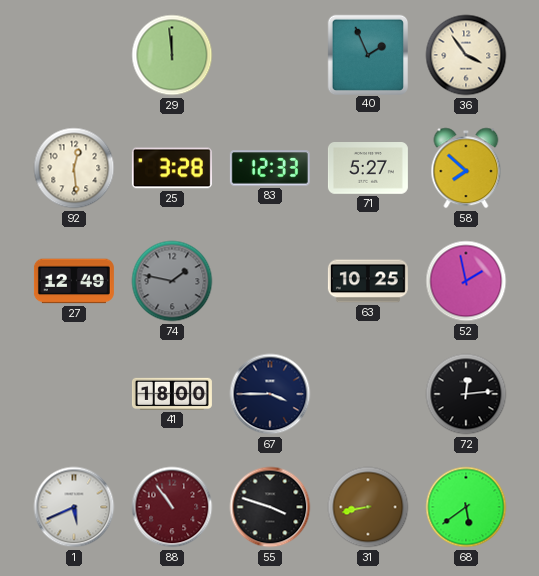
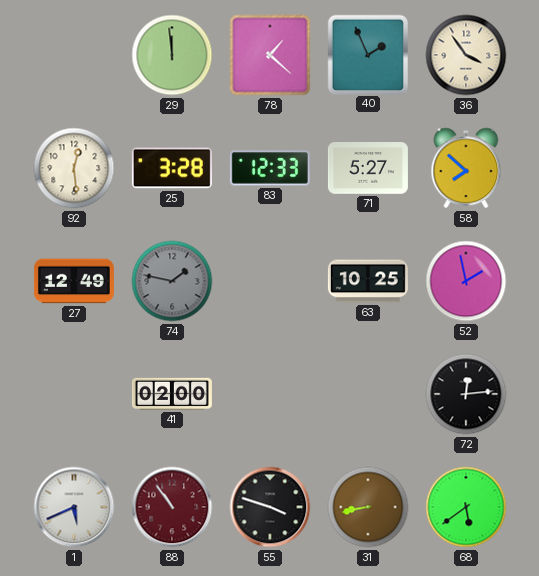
78: none -> 1:22 (270, 55)
41: 18:00 -> 02:00 (172, 394)
67: 3:45 -> none (270, 394)
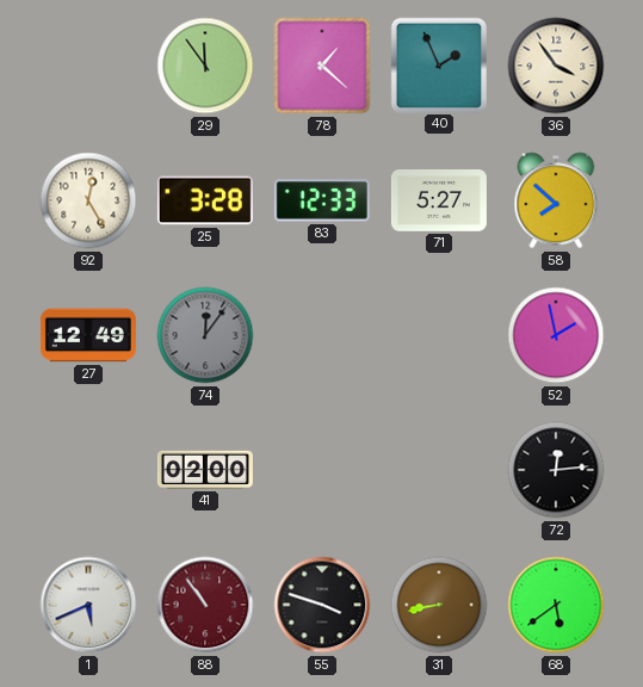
29: 11:59 -> 11:54 (205, 66)
92: 12:29 -> 12:25 (88, 200)
74: 1:47 -> 12:06 (205, 335)
63: 10:25 -> none (368, 281)
